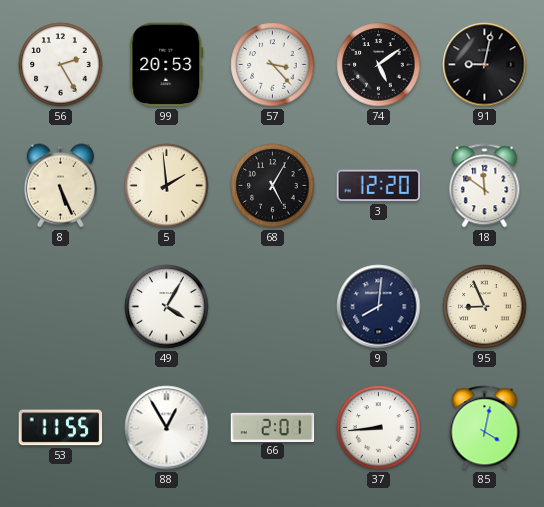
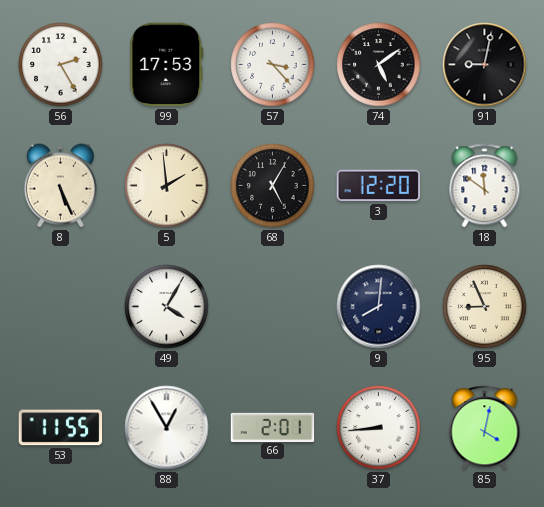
99: 20:53 -> 17:53 (167, 65)
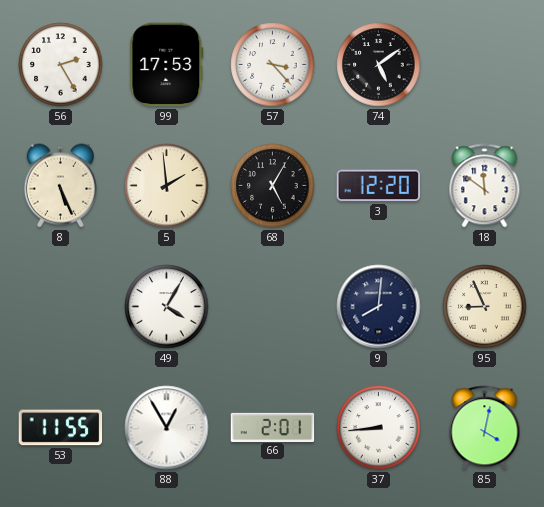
91: 9:02 -> none (485, 65)
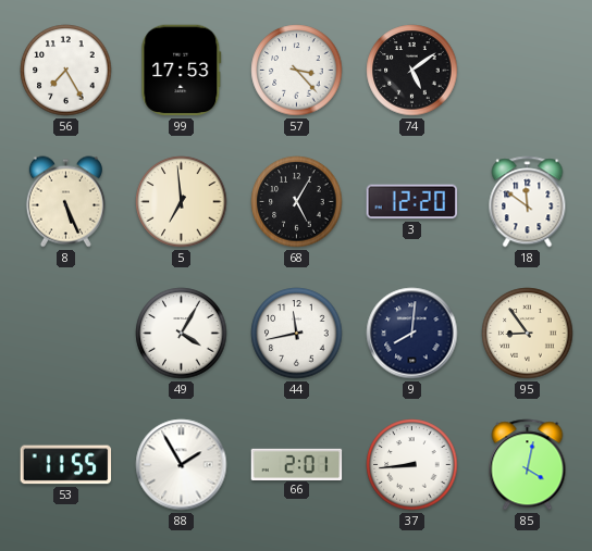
56: 2:25 -> 7:25 (66, 71)
5: 1:59 -> 6:59 (182, 202)
44: none -> 11:43 (297, 334)
95: 8:56 -> 8:54 (528, 334)
88: 12:55 -> 1:55 (182, 465)
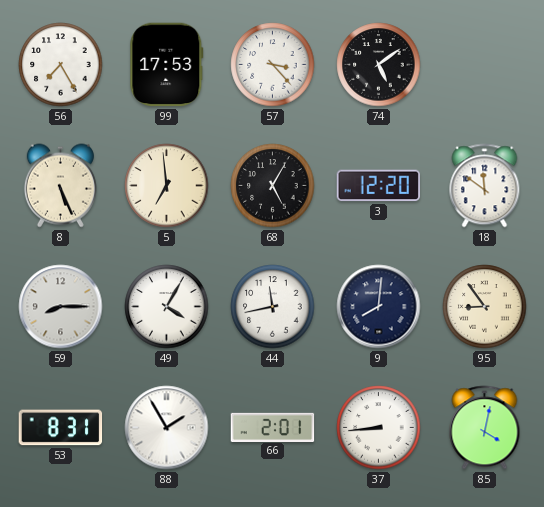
59: none -> 8:15 (61, 307)
53: 11:55 -> 8:31 (61, 428)
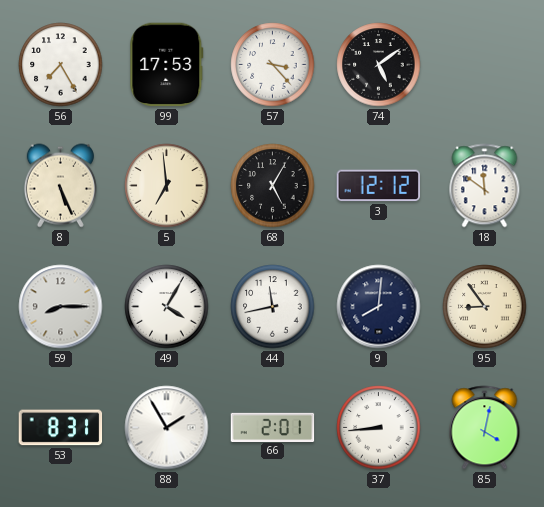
3: 12:20 -> 12:12 (379, 186)
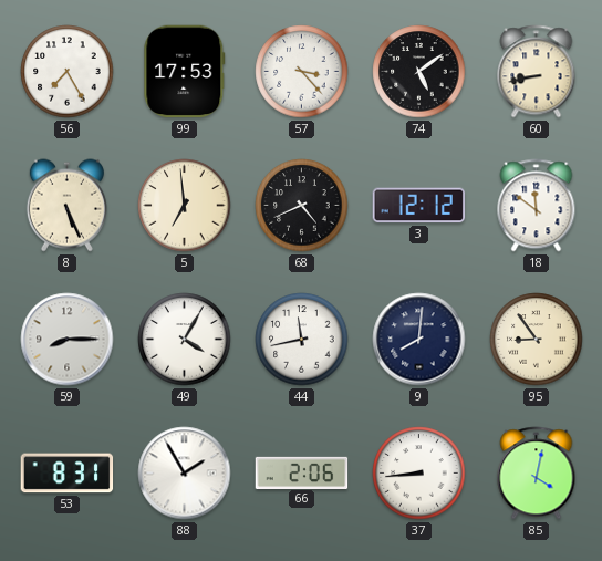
60: none -> 8:43 (537, 72)
68: 5:05 -> 4:41 (302, 206)
66: 2:01 -> 2:06 (302, 472)
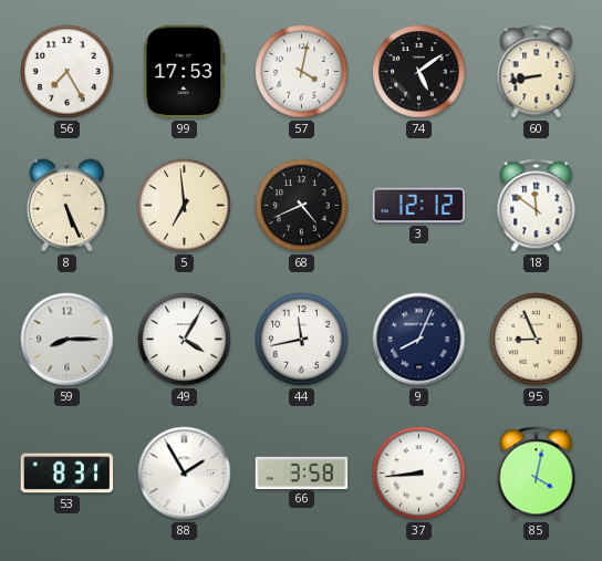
57: 3:23 -> 4:02 (302, 72)
9: 8:01 -> 8:04 (419, 340)
95: 8:54 -> 8:56 (537, 340)
66: 2:06 -> 3:58 (302, 472)
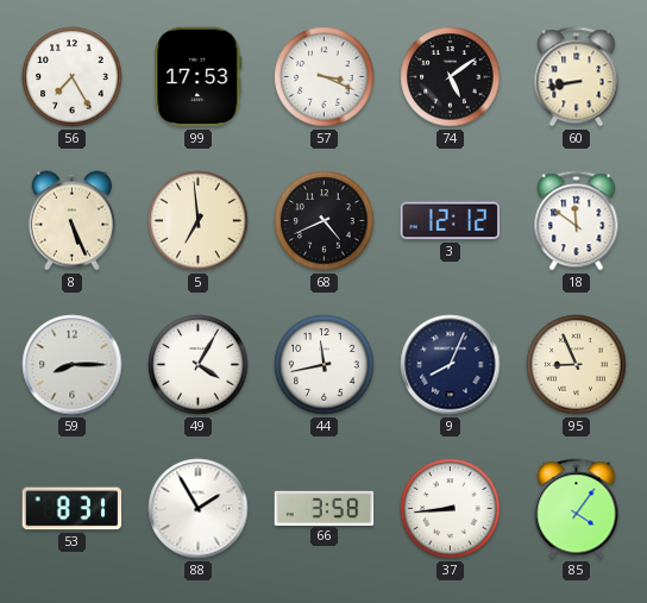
57: 4:02 -> 3:19 (325, 77)
85: 4:02 -> 4:06 (577, 509)
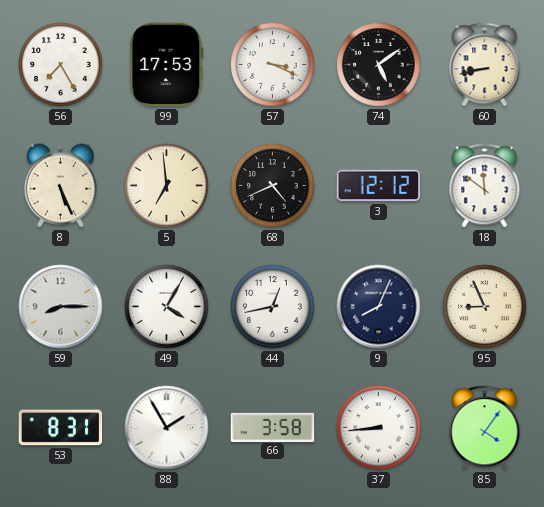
44: 11:43 -> 12:43 (273, 307)
